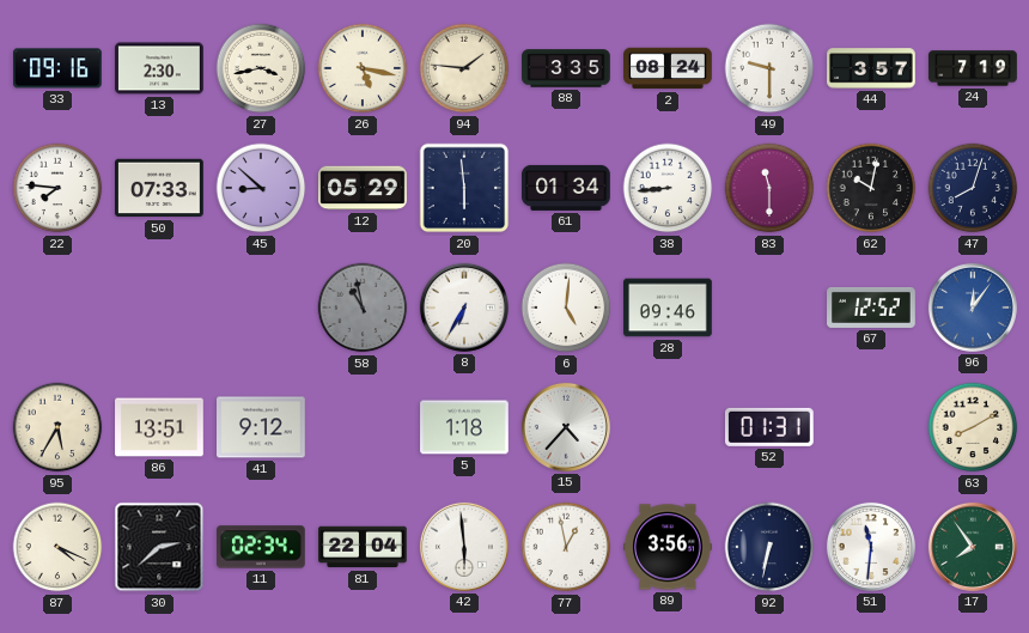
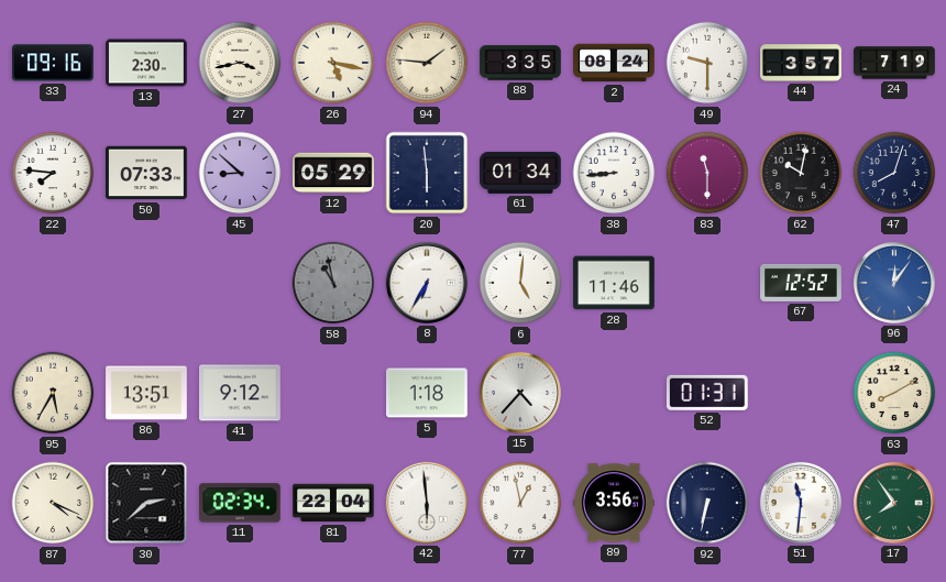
28: 09:46 -> 11:46 (614, 283)
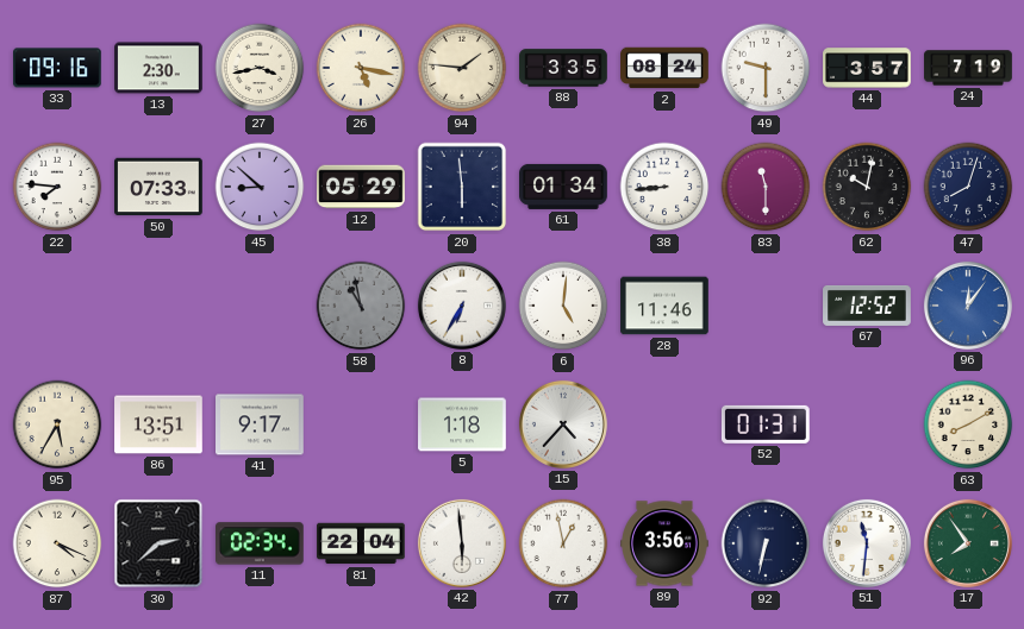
41: 9:12 -> 9:17 (261, 424)
